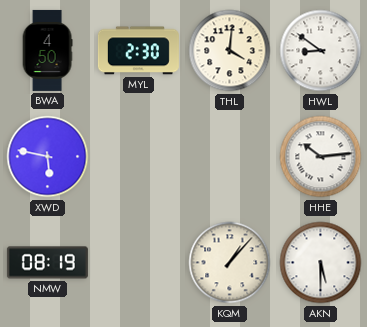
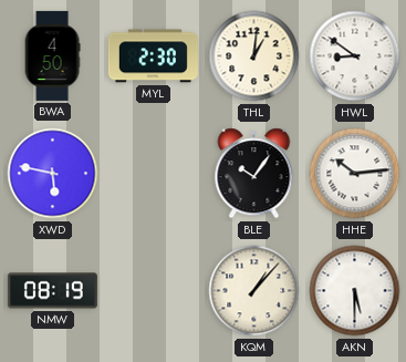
THL: 4:01 -> 1:01 (254, 56)
BLE: none -> 10:06 (254, 174)
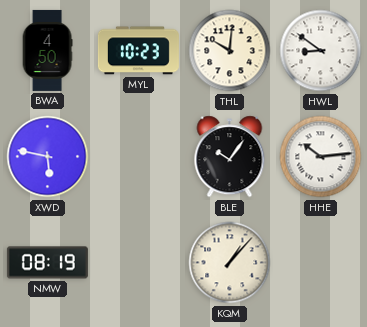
MYL: 2:30 -> 10:23 (138, 51)
THL: 1:01 -> 10:01 (230, 51)
AKN: 5:30 -> none (355, 291)
